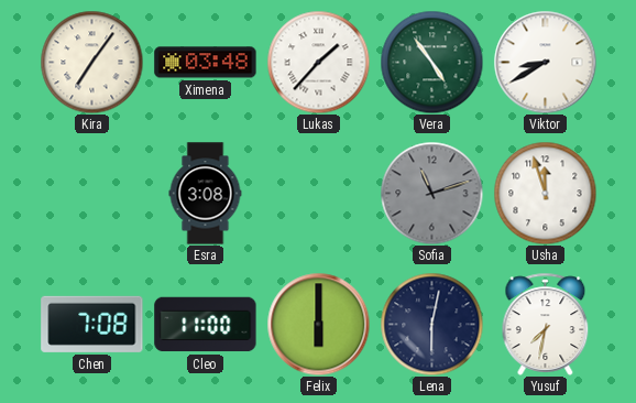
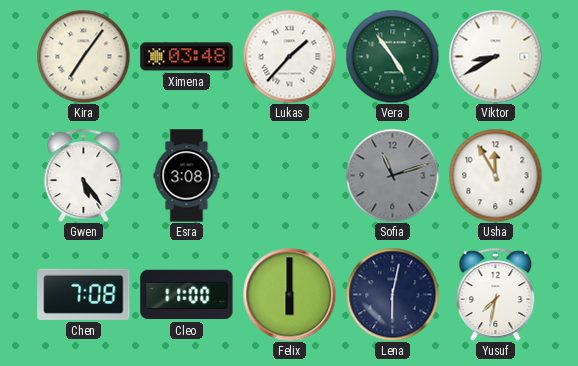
Gwen: none -> 5:24 (84, 175)
Usha: 11:57 -> 11:55 (495, 175)
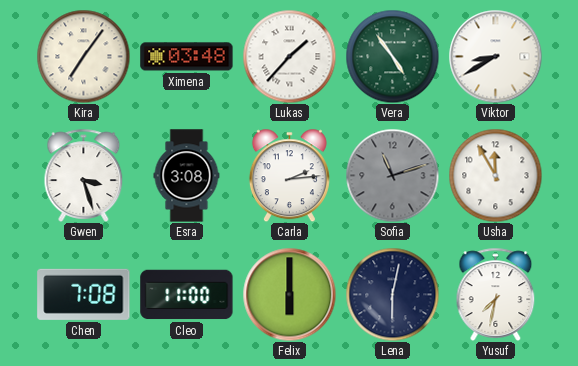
Gwen: 5:24 -> 3:27 (84, 175)
Carla: none -> 2:14 (289, 175)
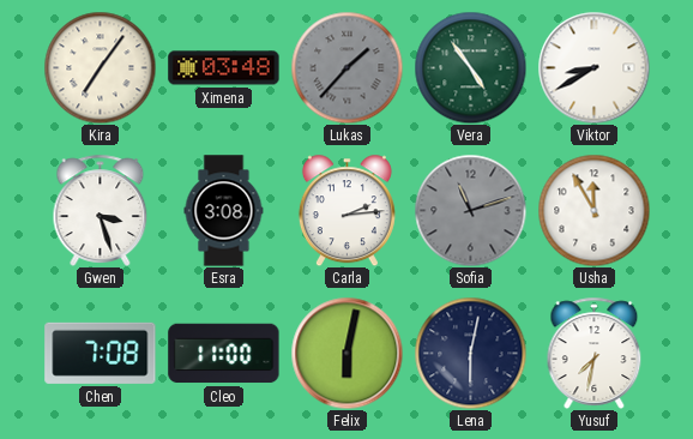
Lukas dial: white -> grey (346, 67)
Felix: 6:00 -> 6:02 (346, 353)
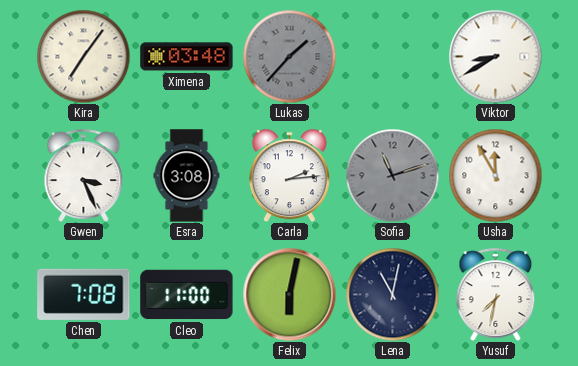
Vera: 4:54 -> none (470, 67)
Gwen: 3:27 -> 3:26 (84, 175)
Lena: 6:02 -> 11:02 (392, 294)
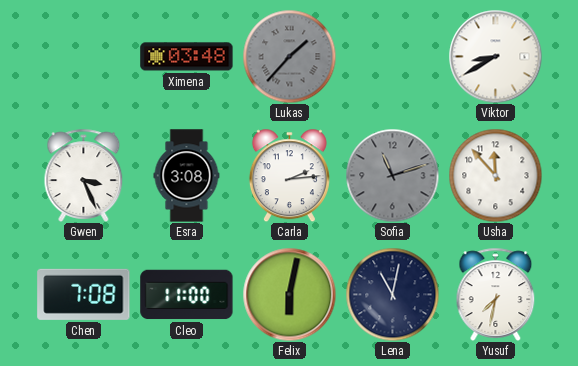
Kira: 7:06 -> none (83, 56)
Usha: 11:55 -> 11:53 (495, 175)
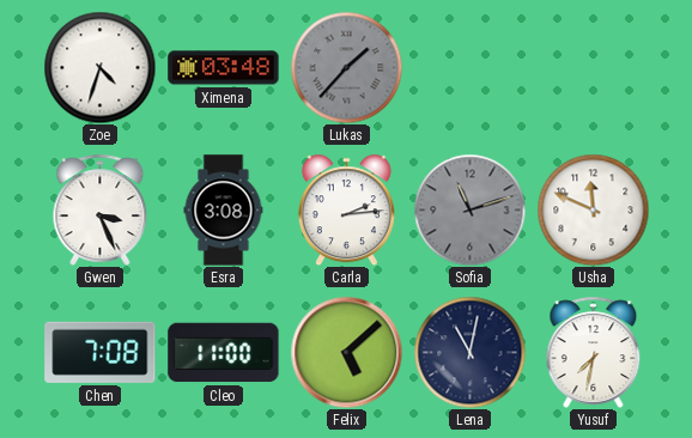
Zoe: none -> 4:33 (99, 67)
Viktor: 8:40 -> none (495, 56)
Usha: 11:53 -> 11:49 (593, 209)
Felix: 6:02 -> 5:08 (346, 352)
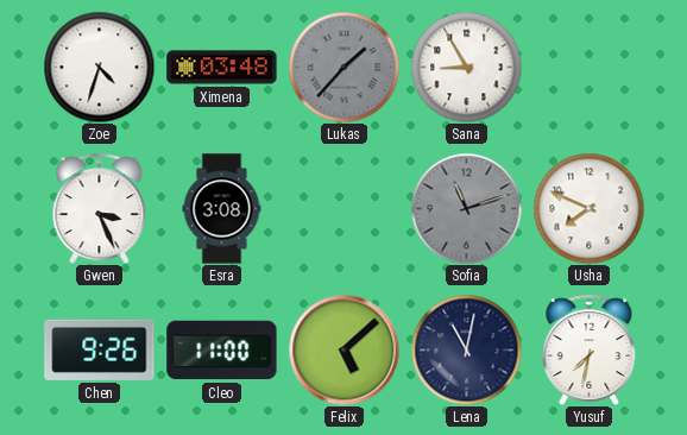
Sana: none -> 8:55 (466, 67)
Carla: 2:14 -> none (346, 209)
Usha: 11:49 -> 7:49 (588, 208)
Chen: 7:08 -> 9:26 (100, 349)
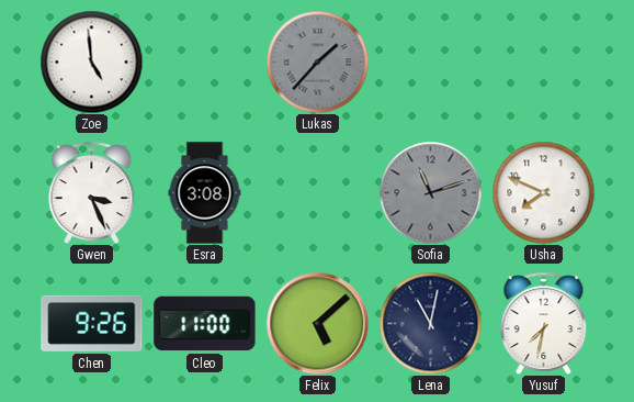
Zoe: 4:33 -> 4:59 (91, 62)
Ximena: 03:48 -> none (222, 68)
Sana: 8:55 -> none (466, 67)
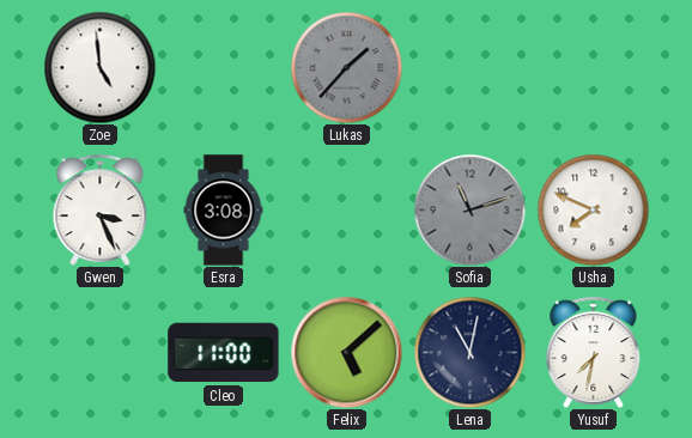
Chen: 9:26 -> none (92, 323)
